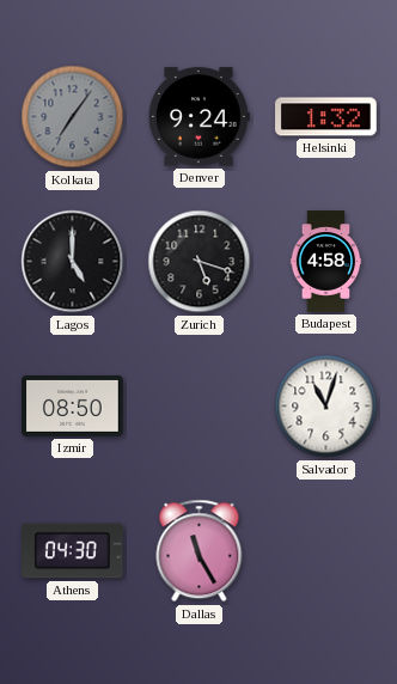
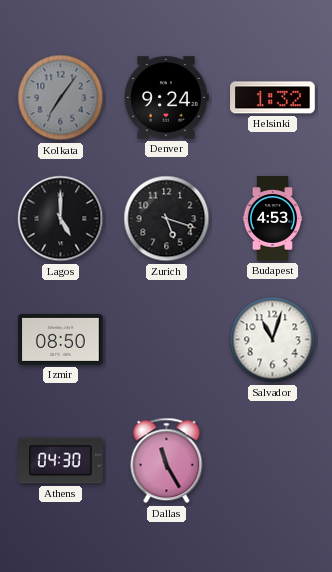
Budapest: 4:58 -> 4:53 (273, 219)
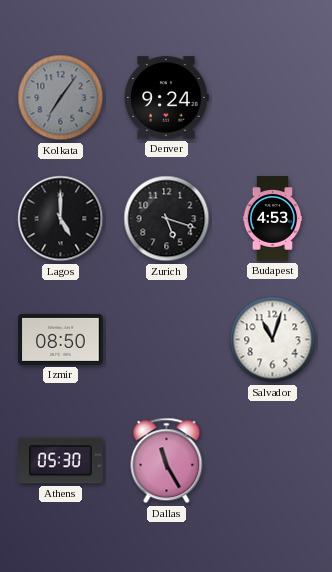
Helsinki: 1:32 -> none (273, 98)
Athens: 04:30 -> 05:30 (61, 461)
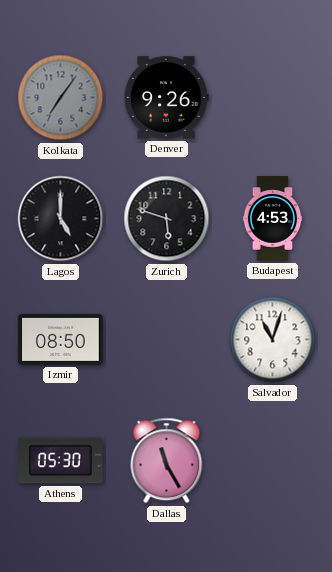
Denver: 9:24 -> 9:26 (167, 98)
Zurich: 5:18 -> 5:48 (167, 219)
